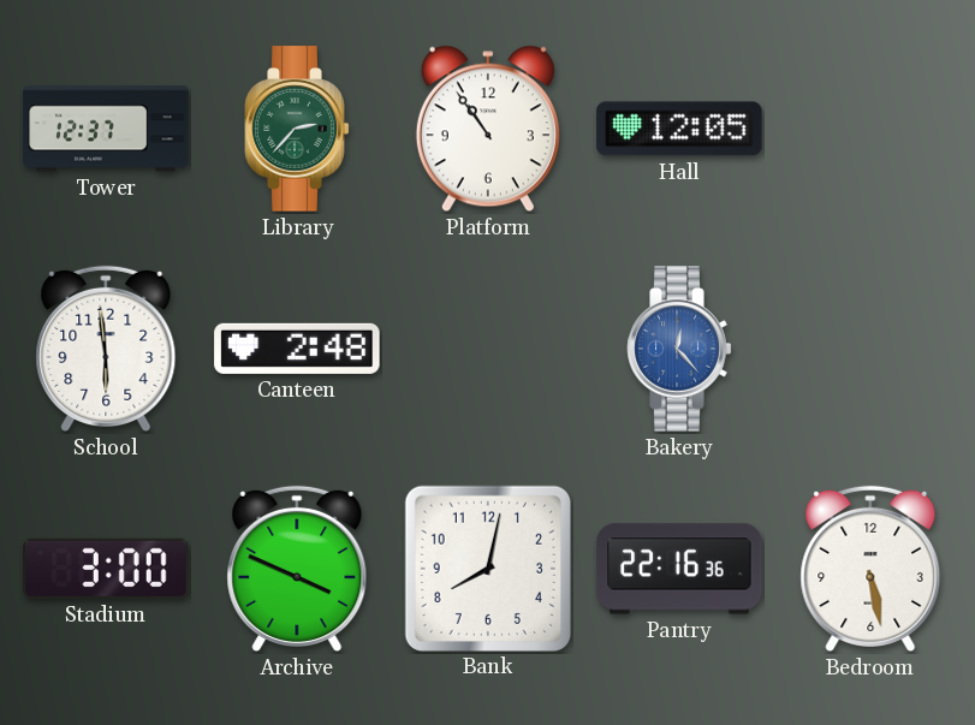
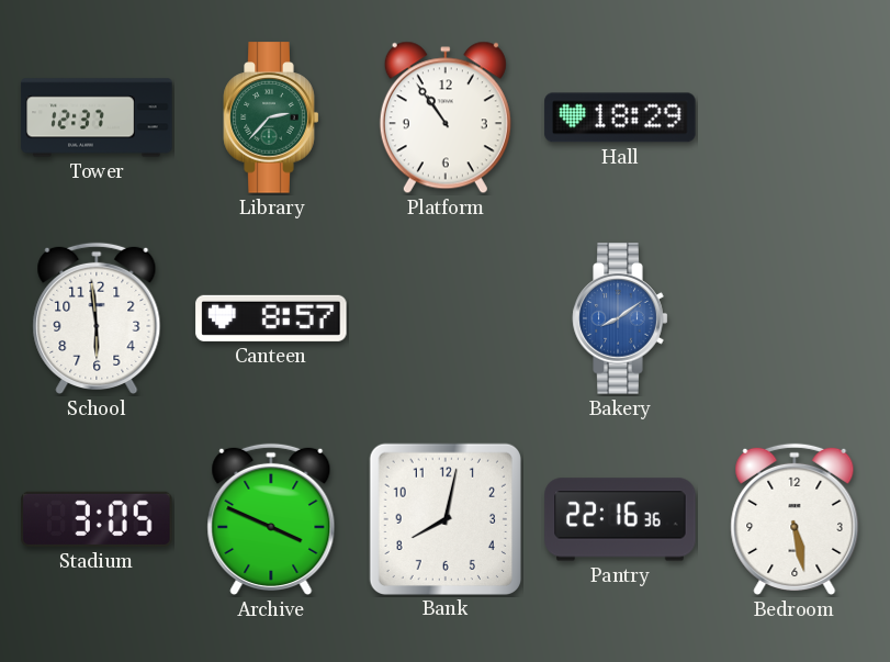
Hall: 12:05 -> 18:29 (620, 117)
Canteen: 2:48 -> 8:57 (271, 318)
Bakery: 12:23 -> 8:09 (620, 318)
Stadium: 3:00 -> 3:05 (97, 519)
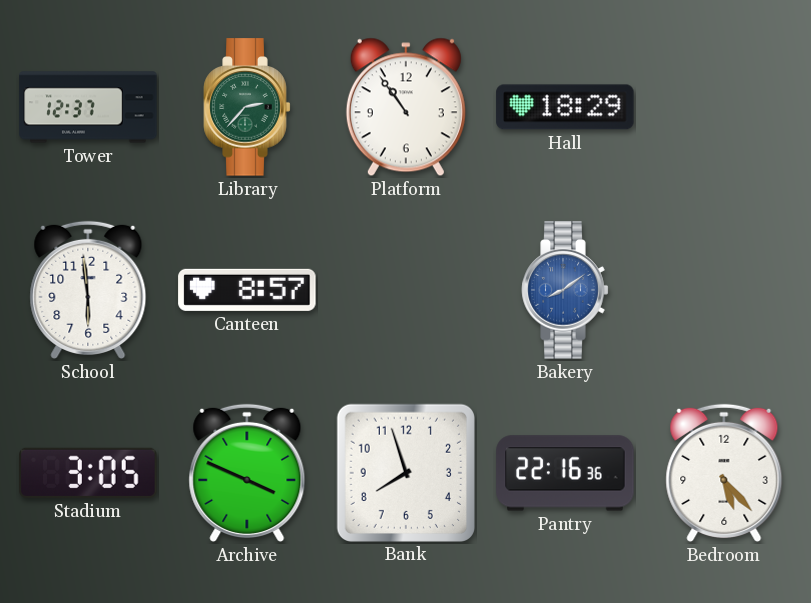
Bank: 8:02 -> 7:57 (405, 472)
Bedroom: 5:28 -> 5:23 (724, 473)
